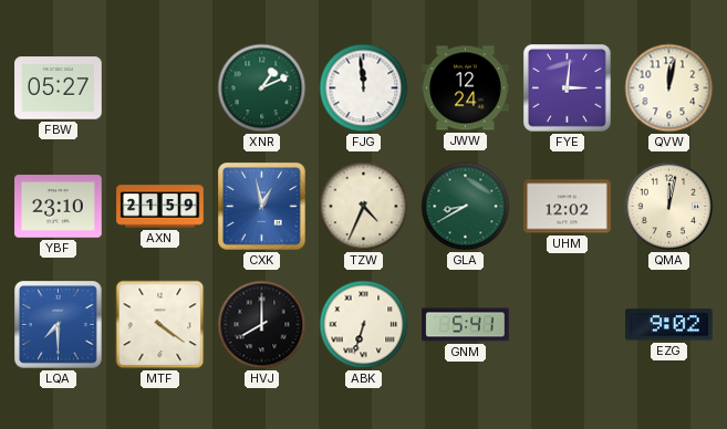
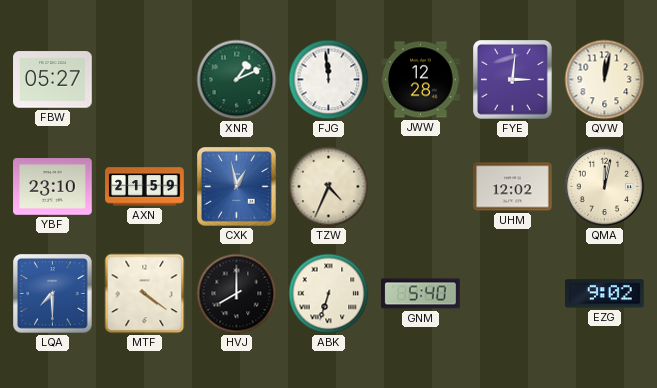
JWW: 12:24 -> 12:28 (421, 80)
GLA: 8:40 -> none (466, 207)
GNM: 5:41 -> 5:40 (421, 294)
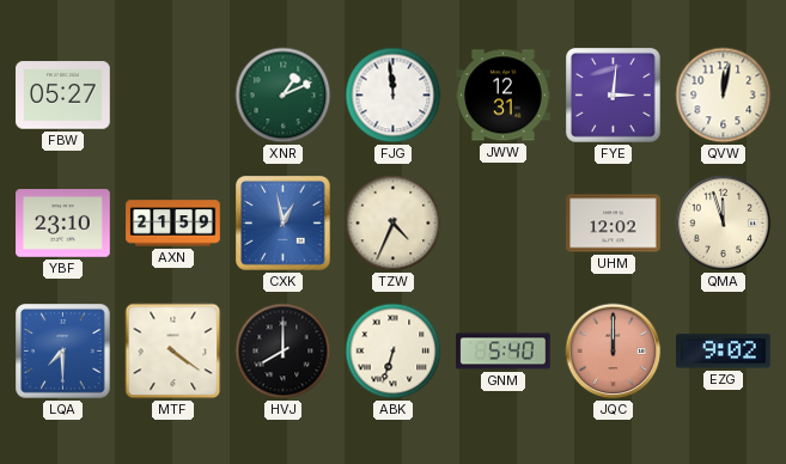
JWW: 12:28 -> 12:31 (504, 96)
QMA: 12:02 -> 11:57 (724, 224)
JQC: none -> 12:00 (614, 352)
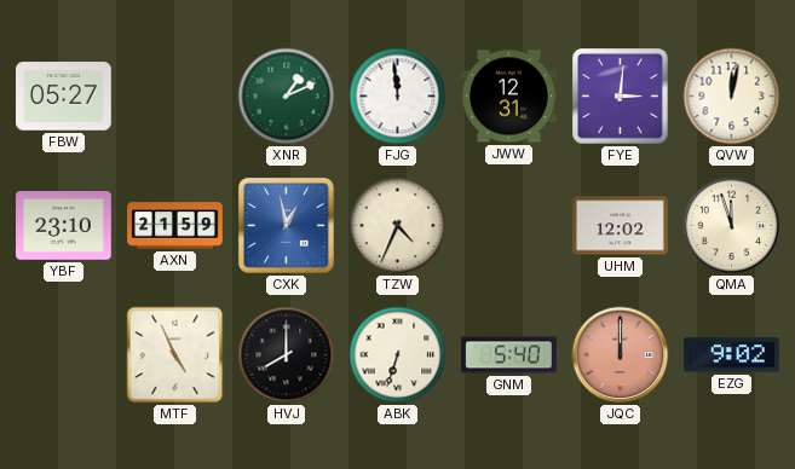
LQA: 7:30 -> none (63, 352)
MTF: 4:21 -> 4:56 (175, 355)
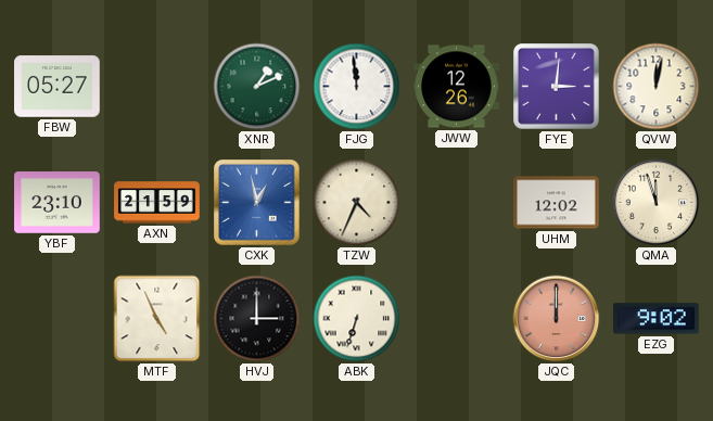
JWW: 12:31 -> 12:26 (457, 87)
HVJ: 8:00 -> 3:00 (257, 319)
GNM: 5:40 -> none (509, 355)
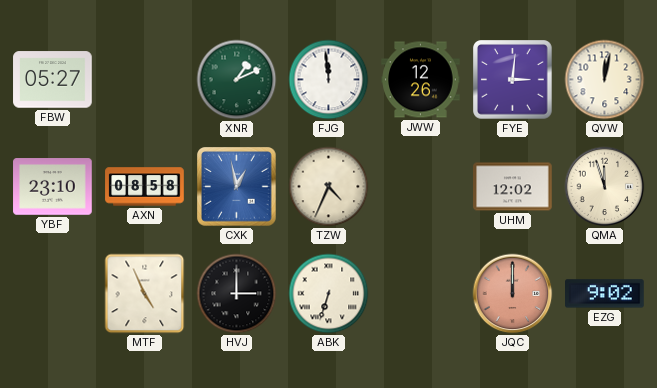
AXN: 21:59 -> 08:58 (145, 187)
